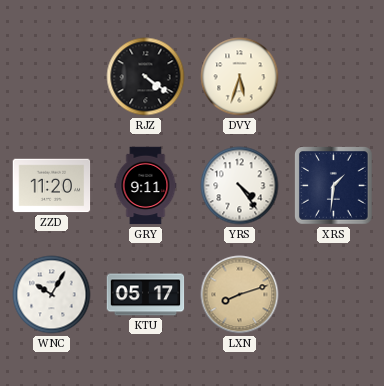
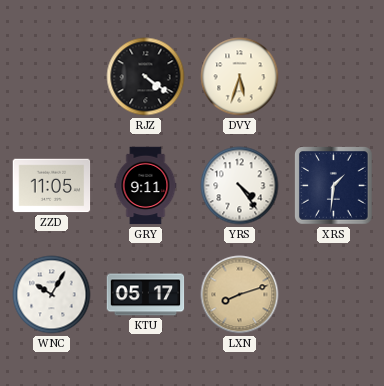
ZZD: 11:20 -> 11:05 (52, 186)
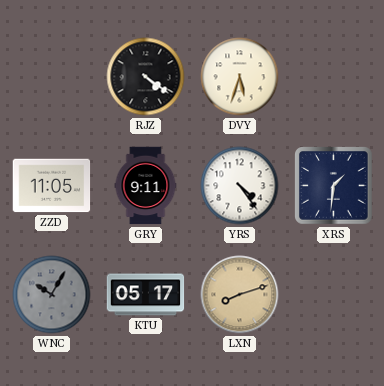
WNC dial: white -> grey (52, 295)
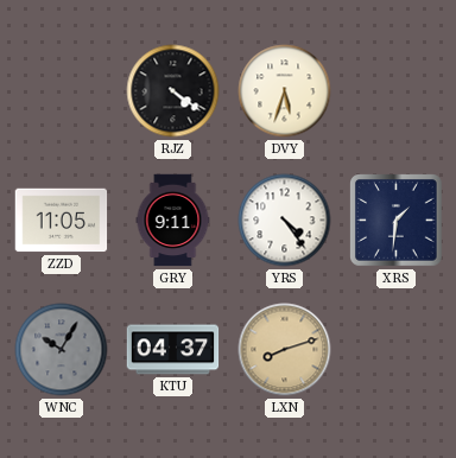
KTU: 05:17 -> 04:37 (173, 350)
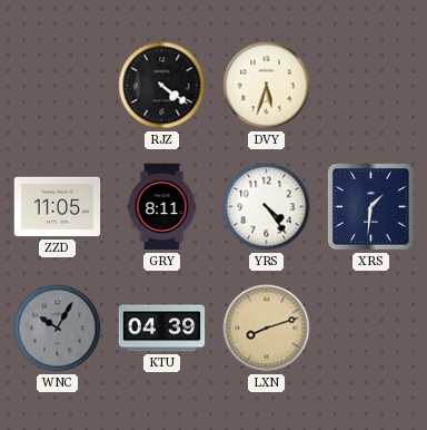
GRY: 9:11 -> 8:11 (162, 207)
KTU: 04:37 -> 04:39 (162, 329)
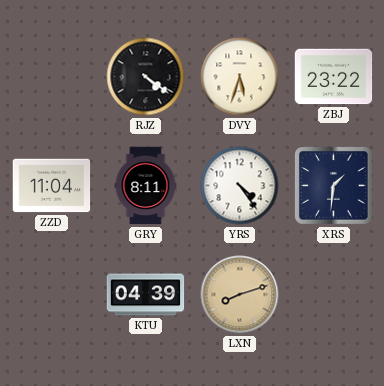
ZBJ: none -> 23:22 (334, 77)
ZZD: 11:05 -> 11:04 (52, 186)
WNC: 10:05 -> none (58, 329)
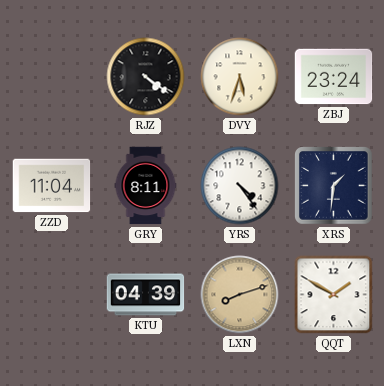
ZBJ: 23:22 -> 23:24 (334, 77)
QQT: none -> 1:50 (334, 295)
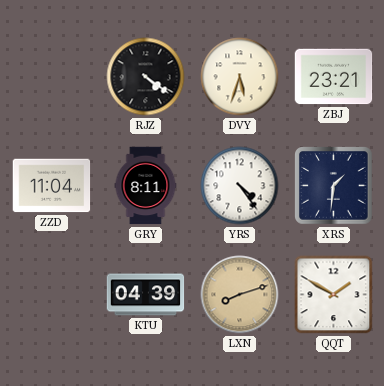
ZBJ: 23:24 -> 23:21 (334, 77)
